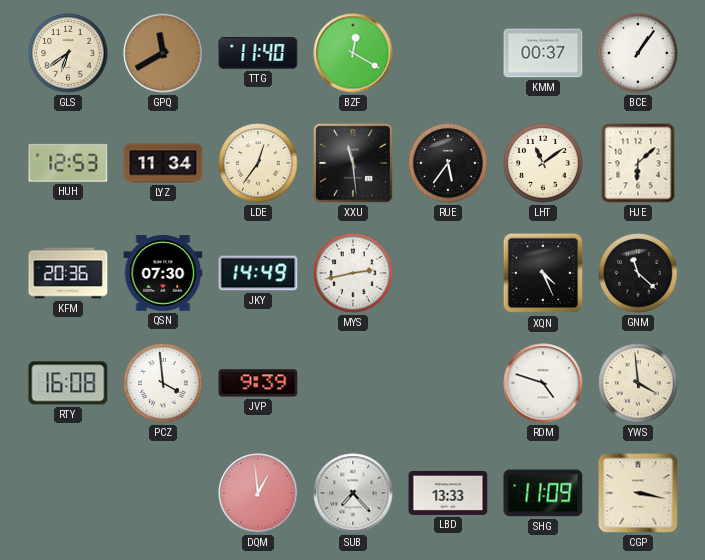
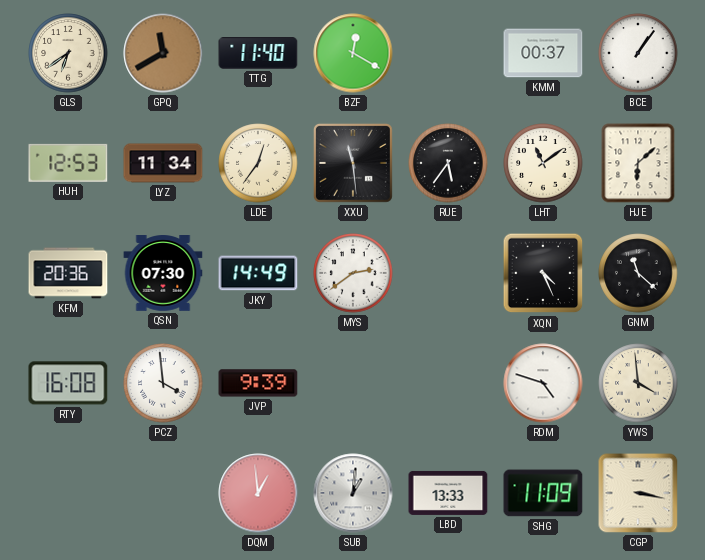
MYS: 2:43 -> 2:39 (353, 273)
SUB: 7:23 -> 1:01 (353, 493)
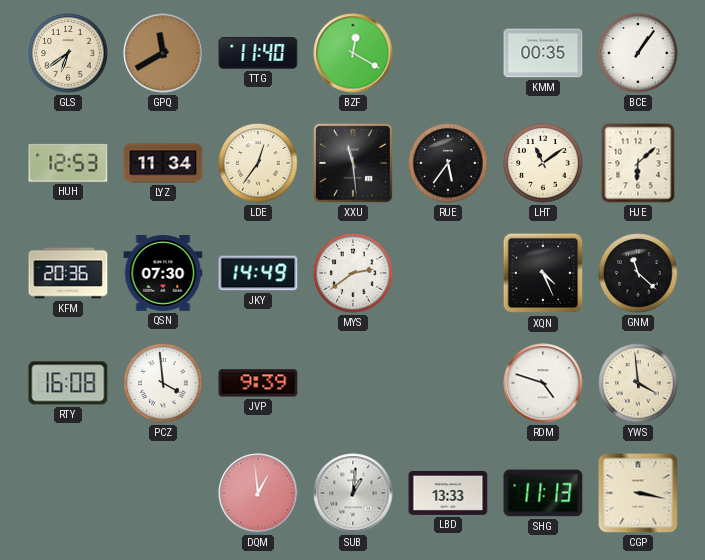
KMM: 00:37 -> 00:35 (543, 53)
SHG: 11:09 -> 11:13 (543, 493)
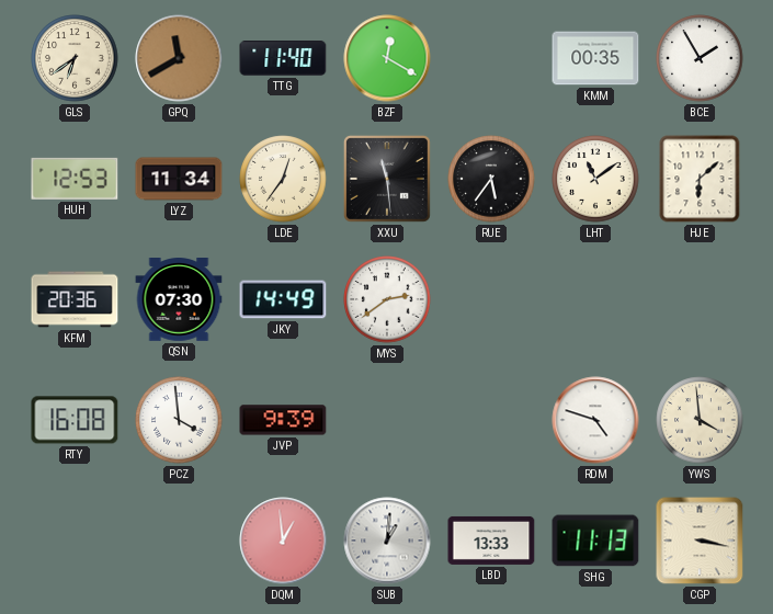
BCE: 1:06 -> 1:55 (700, 58)
XQN: 4:26 -> none (543, 273)
GNM: 11:22 -> none (638, 273)
